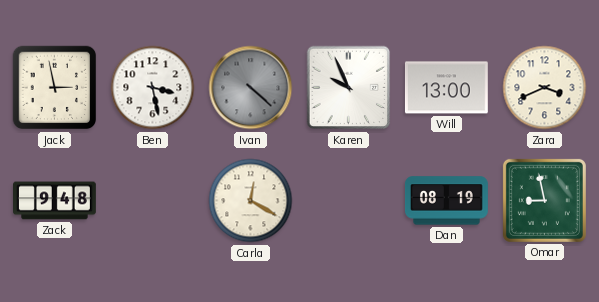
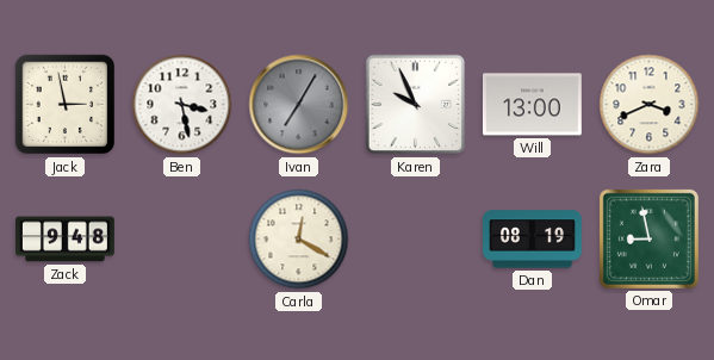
Ivan: 4:22 -> 7:05 (299, 105)
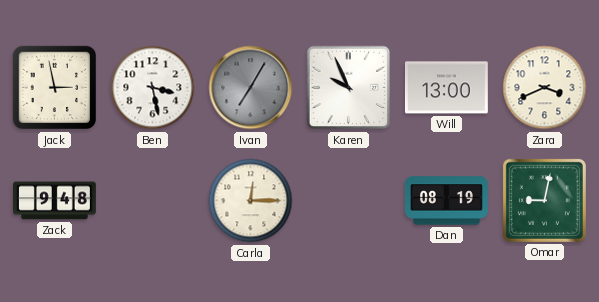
Carla: 12:20 -> 12:15 (251, 201)
Omar: 8:58 -> 9:02 (544, 200)
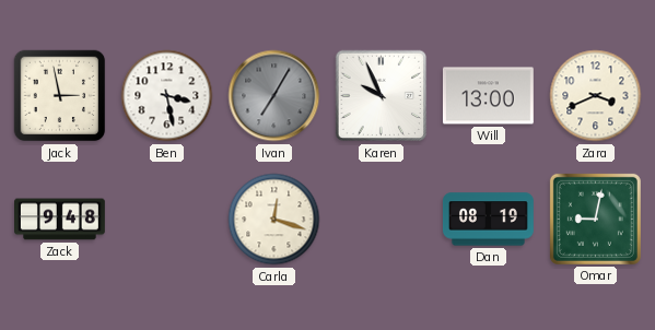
Carla: 12:15 -> 12:18 (274, 220)
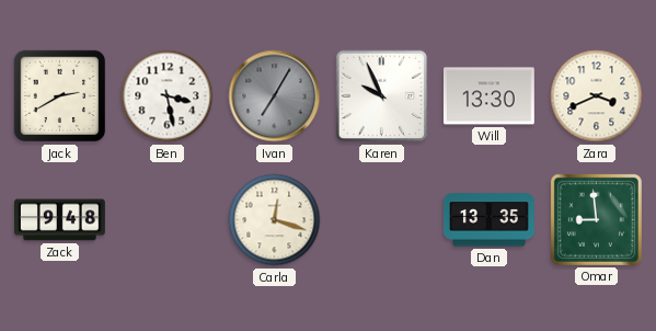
Jack: 2:58 -> 2:40 (60, 96)
Will: 13:00 -> 13:30 (488, 96)
Dan: 08:19 -> 13:35 (488, 220)
Omar: 9:02 -> 8:59 (596, 219)
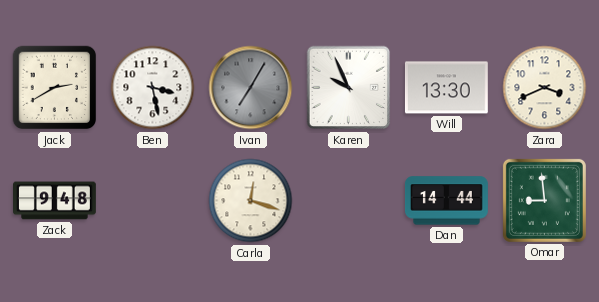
Dan: 13:35 -> 14:44 (446, 201)
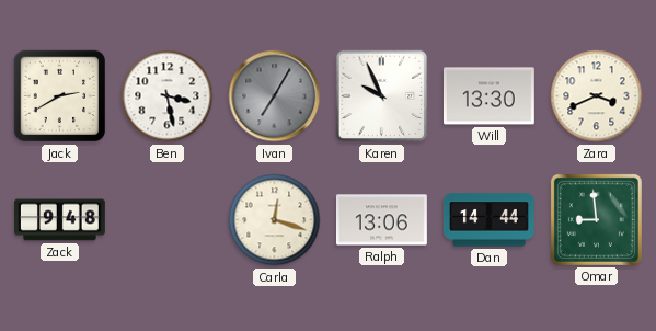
Ralph: none -> 13:06 (381, 220)
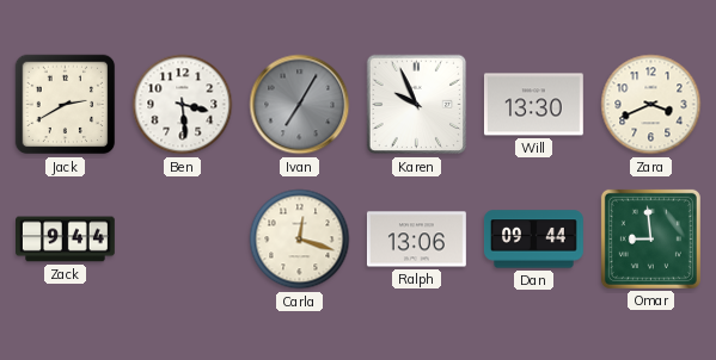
Ben: 3:28 -> 3:29 (183, 105)
Zack: 9:48 -> 9:44 (66, 240)
Dan: 14:44 -> 09:44 (533, 240)
